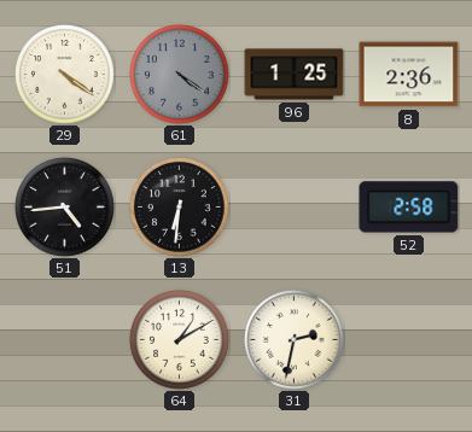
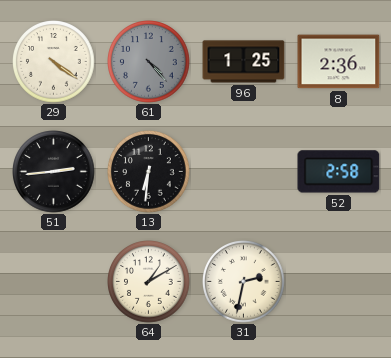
61: 4:21 -> 4:23 (149, 62)
51: 4:44 -> 2:44 (54, 172)
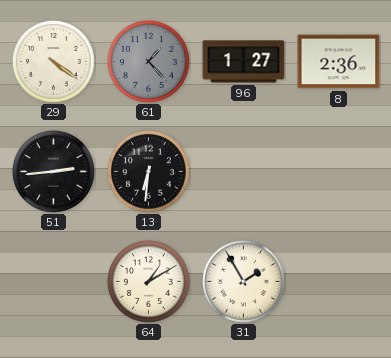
61: 4:23 -> 1:23 (149, 62)
96: 1:25 -> 1:27 (244, 62)
52: 2:58 -> none (339, 172)
31: 2:32 -> 1:55 (244, 282)
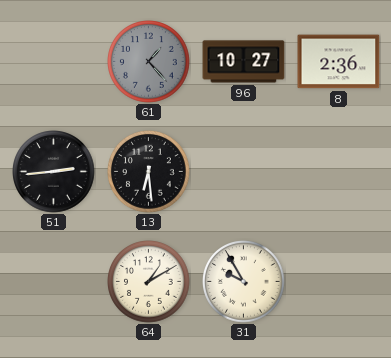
29: 4:21 -> none (54, 62)
96: 1:27 -> 10:27 (244, 62)
13: 6:31 -> 6:29 (149, 172)
31: 1:55 -> 9:55 (244, 282)
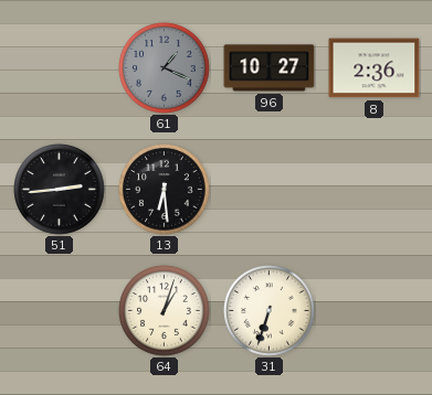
61: 1:23 -> 1:19 (165, 68)
64: 1:10 -> 1:03 (165, 311)
31: 9:55 -> 6:33 (270, 311)
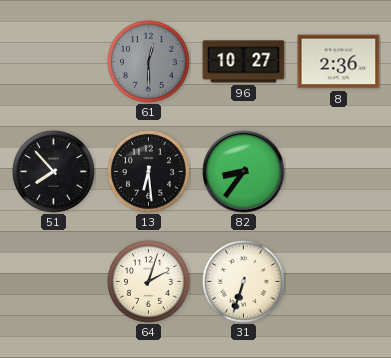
61: 1:19 -> 12:30 (149, 62)
51: 2:44 -> 7:53 (54, 172)
82: none -> 8:36 (244, 172)
64: 1:03 -> 2:03 (149, 282)
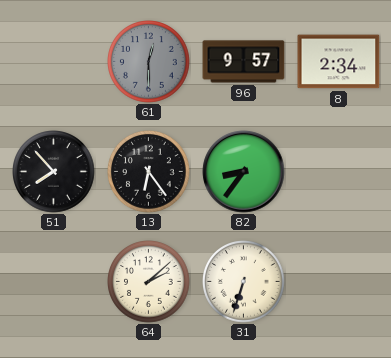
96: 10:27 -> 9:57 (244, 62)
8: 2:36 -> 2:34 (339, 62)
13: 6:29 -> 6:24 (149, 172)
64: 2:03 -> 2:08 (149, 282)
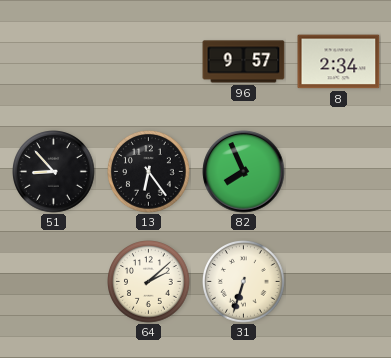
61: 12:30 -> none (149, 62)
51: 7:53 -> 8:53 (54, 172)
82: 8:36 -> 7:56 (244, 172)
